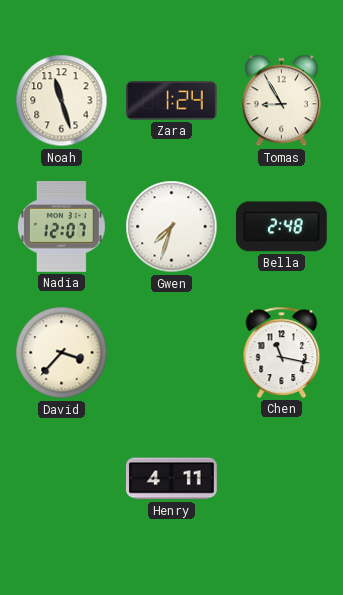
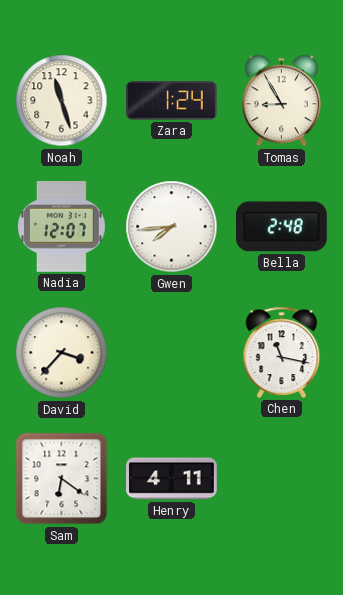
Gwen: 7:33 -> 7:44 (172, 227)
Sam: none -> 6:21 (62, 479)
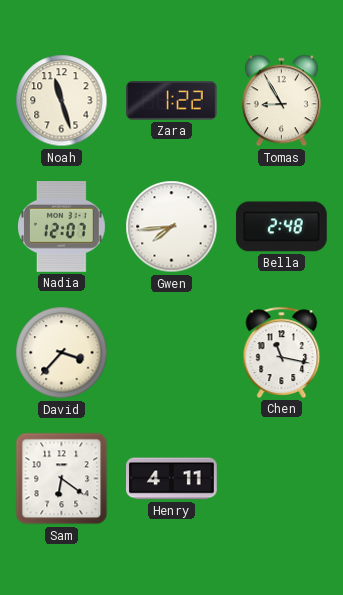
Zara: 1:24 -> 1:22 (172, 101)
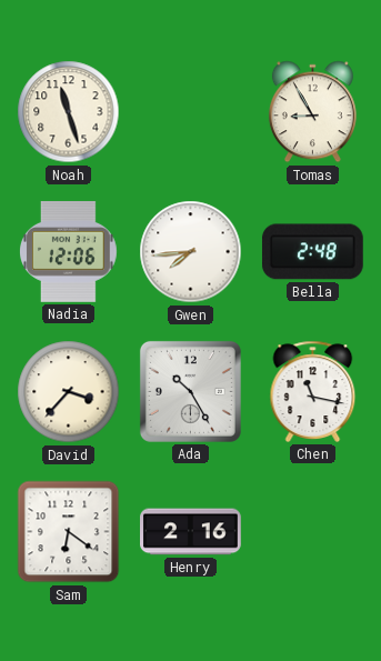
Zara: 1:22 -> none (172, 101)
Nadia: 12:07 -> 12:06 (69, 252)
Ada: none -> 10:25 (190, 391)
Henry: 4:11 -> 2:16 (191, 532)
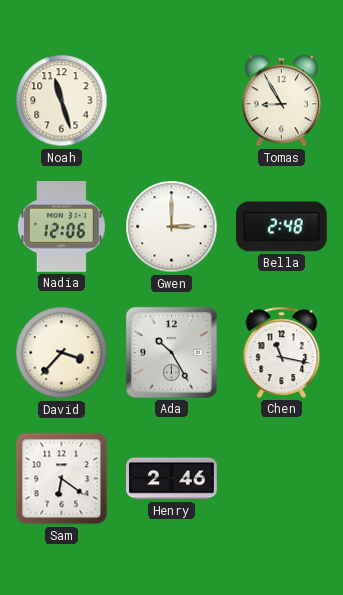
Gwen: 7:44 -> 3:00 (172, 227)
Henry: 2:16 -> 2:46 (172, 479)
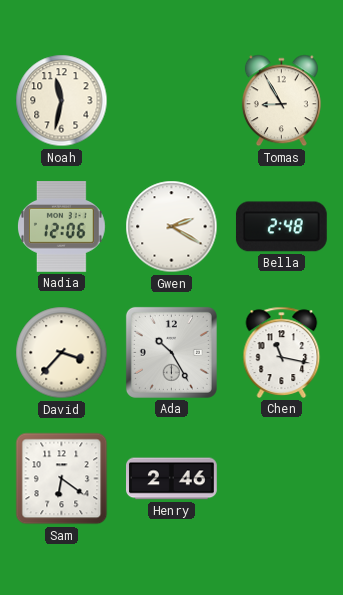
Noah: 11:27 -> 11:32 (62, 101)
Gwen: 3:00 -> 2:20 (172, 227)
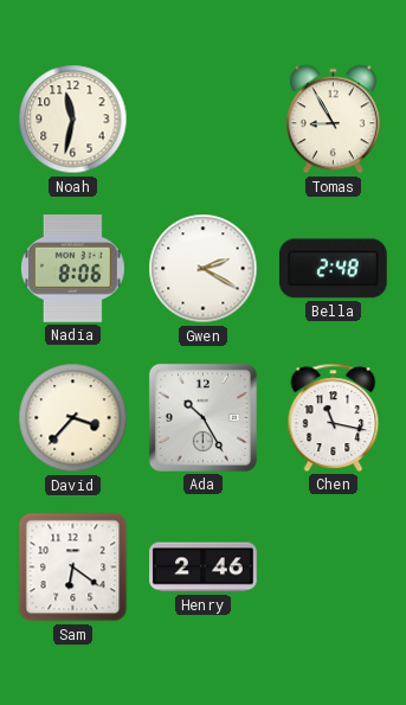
Nadia: 12:06 -> 8:06 (73, 269)
